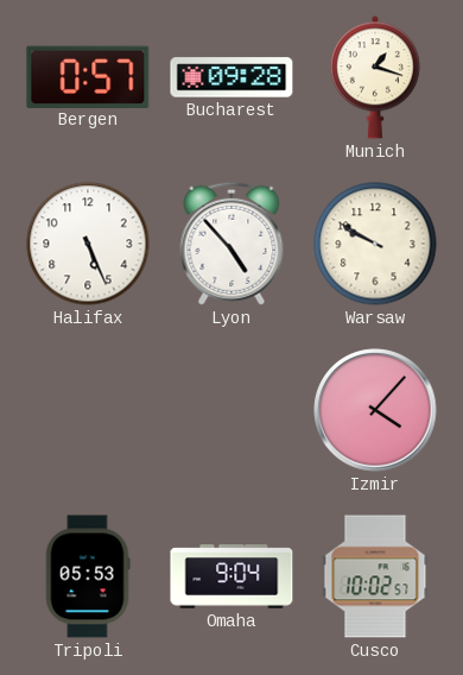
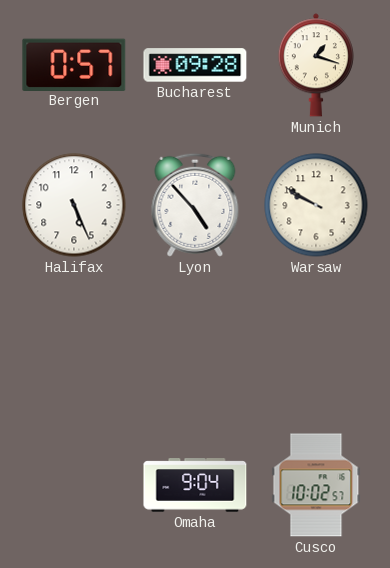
Izmir: 4:07 -> none (375, 410)
Tripoli: 05:53 -> none (88, 576)
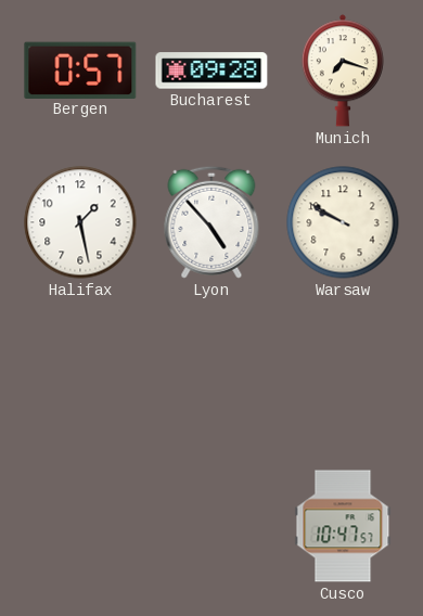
Munich: 1:18 -> 7:18 (343, 70)
Halifax: 5:26 -> 1:28 (80, 222)
Omaha: 9:04 -> none (195, 485)
Cusco: 10:02 -> 10:47 (343, 526)
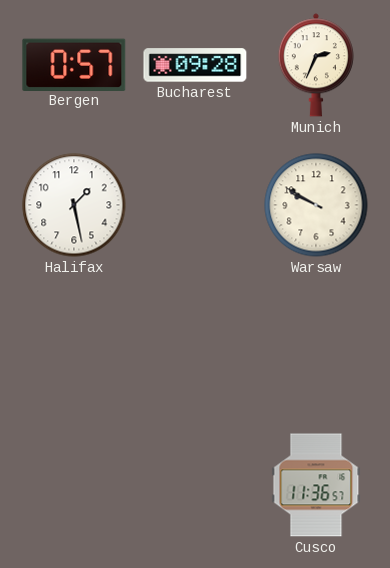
Munich: 7:18 -> 2:34 (316, 65)
Lyon: 4:53 -> none (211, 222)
Cusco: 10:47 -> 11:36 (316, 485)
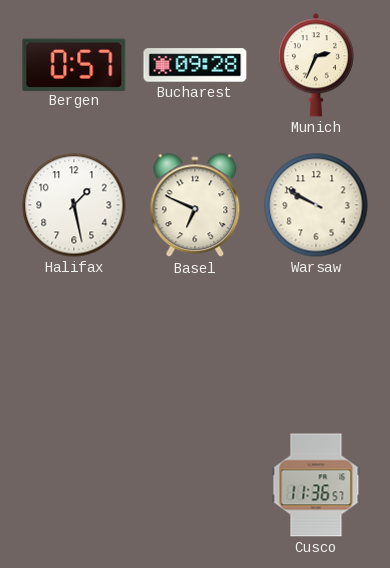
Basel: none -> 6:49 (195, 206)
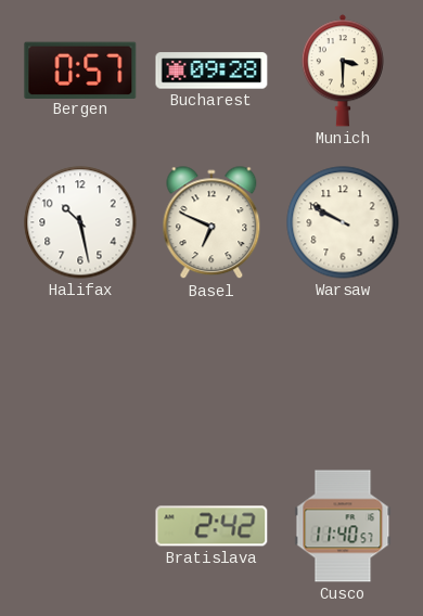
Munich: 2:34 -> 3:30 (343, 70)
Halifax: 1:28 -> 10:28 (80, 222)
Bratislava: none -> 2:42 (211, 526)
Cusco: 11:36 -> 11:40 (343, 526)
